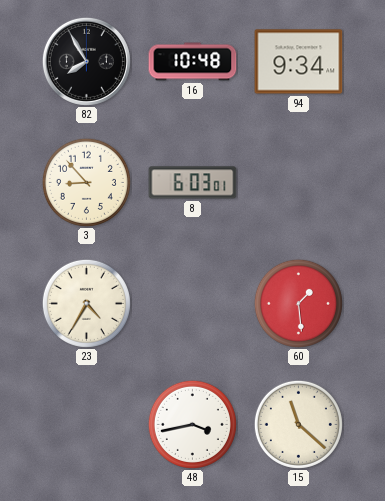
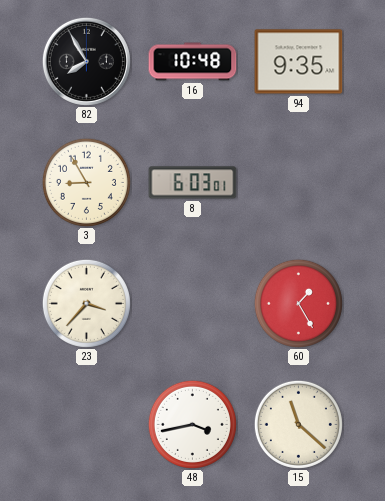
94: 9:34 -> 9:35 (299, 62)
3: 8:53 -> 8:55 (86, 182)
23: 4:35 -> 3:37 (86, 303)
60: 1:29 -> 1:25 (298, 303)
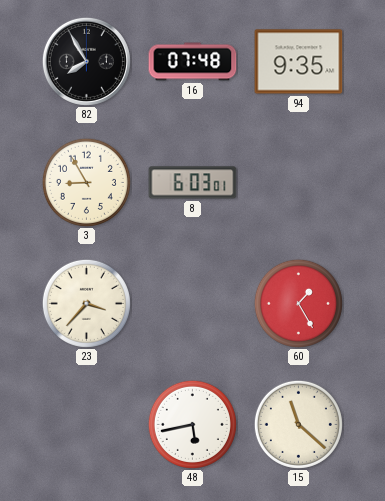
16: 10:48 -> 07:48 (193, 62)
48: 3:43 -> 5:43 (192, 424)
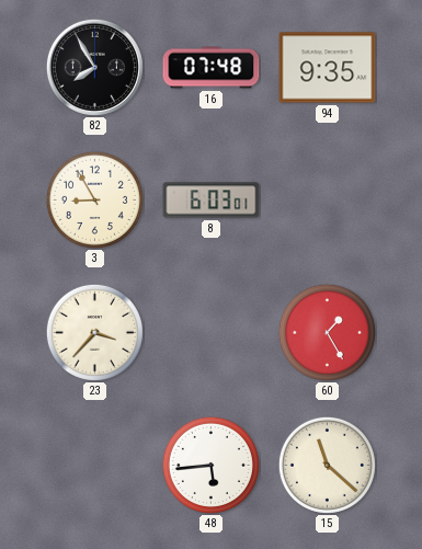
48: 5:43 -> 5:44 (210, 465)
